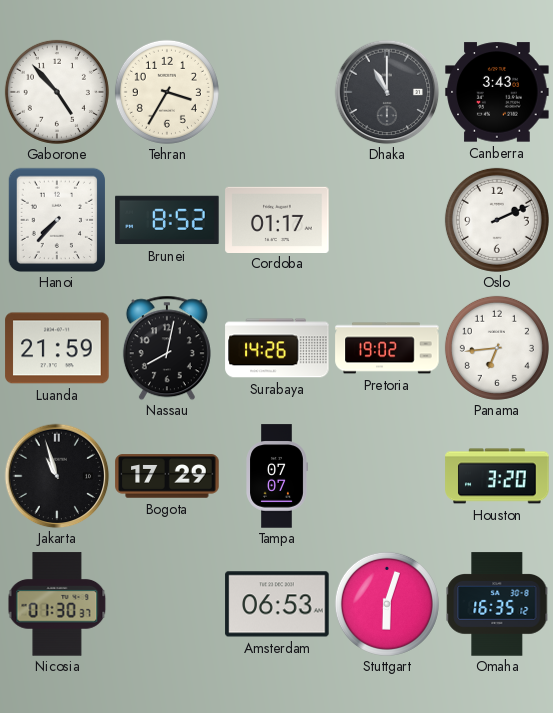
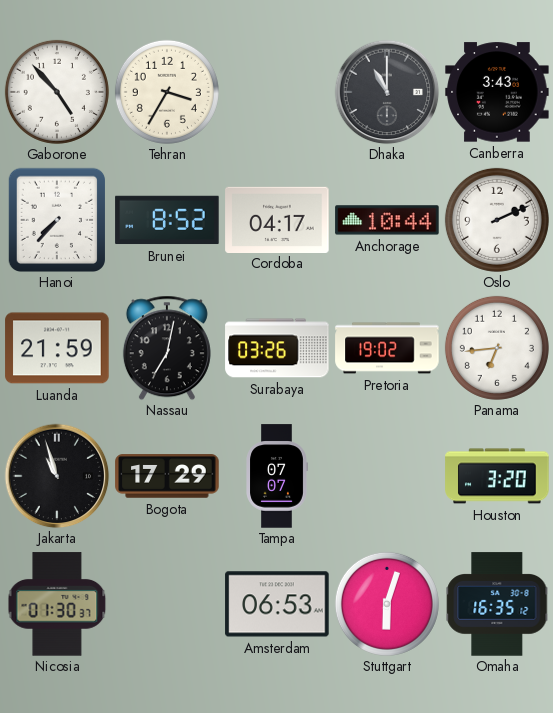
Cordoba: 01:17 -> 04:17 (277, 219)
Anchorage: none -> 10:44 (387, 220)
Nassau: 8:02 -> 7:02 (167, 348)
Surabaya: 14:26 -> 03:26 (277, 348)
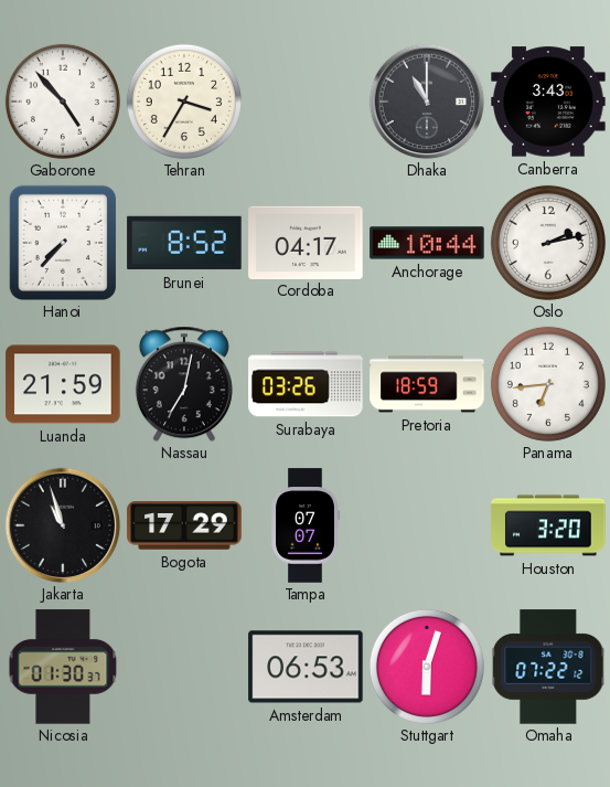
Oslo: 2:11 -> 2:13 (548, 243)
Pretoria: 19:02 -> 18:59 (427, 384)
Omaha: 16:35 -> 07:22 (548, 667)
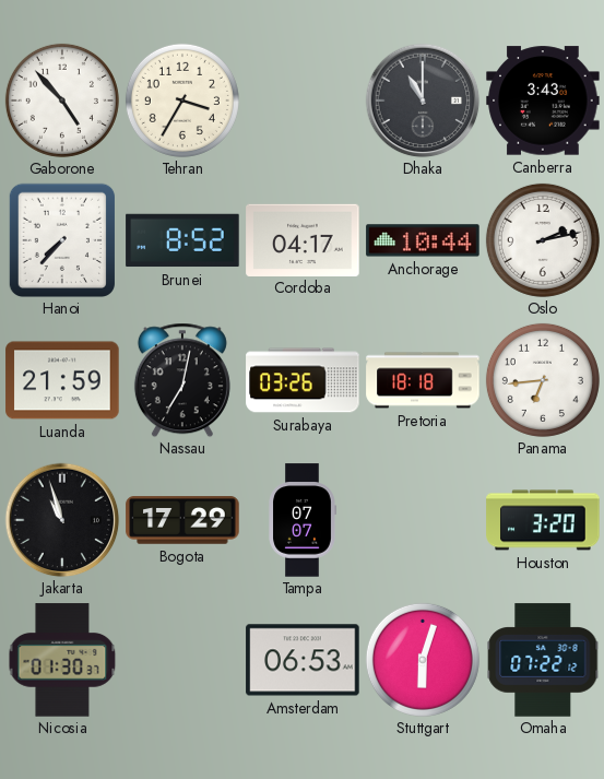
Pretoria: 18:59 -> 18:18 (423, 380)
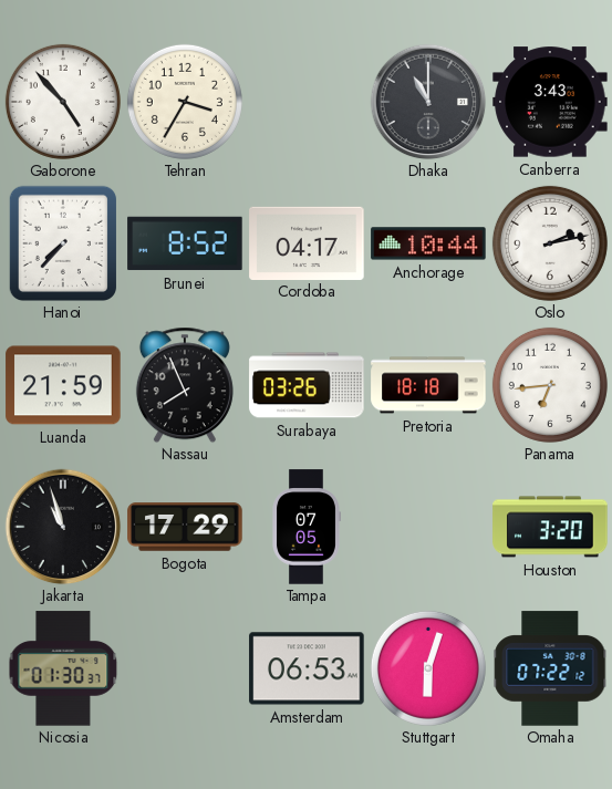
Nassau: 7:02 -> 7:56 (185, 385)
Tampa: 07:07 -> 07:05 (307, 527)
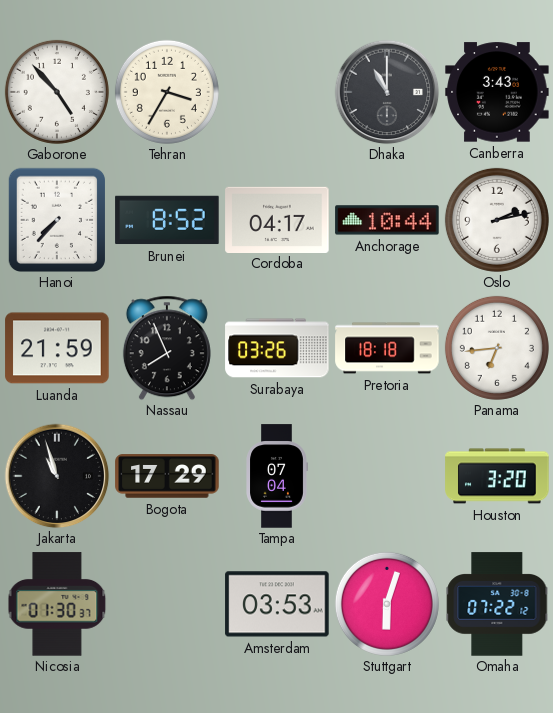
Tampa: 07:05 -> 07:04 (277, 476)
Amsterdam: 06:53 -> 03:53 (277, 604)
